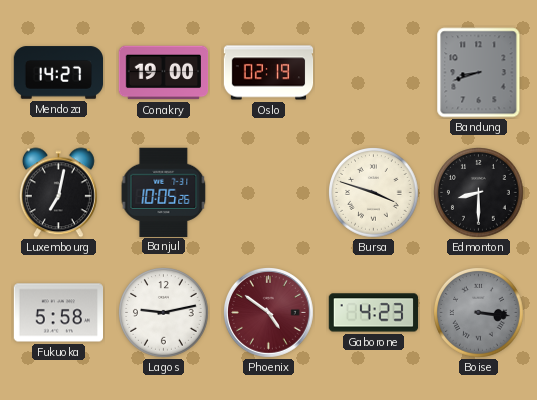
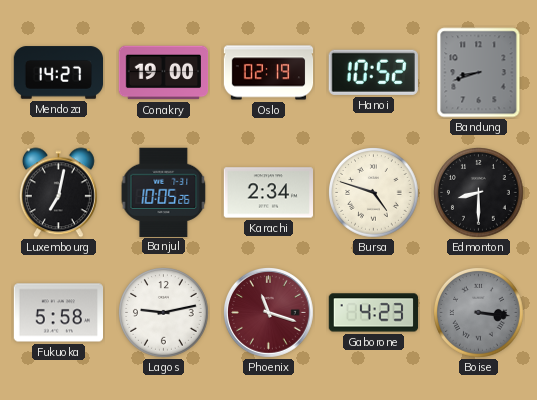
Hanoi: none -> 10:52 (373, 72)
Karachi: none -> 2:34 (269, 193)
Bursa: 3:48 -> 4:48 (374, 193)
Phoenix: 4:51 -> 11:18 (269, 313)
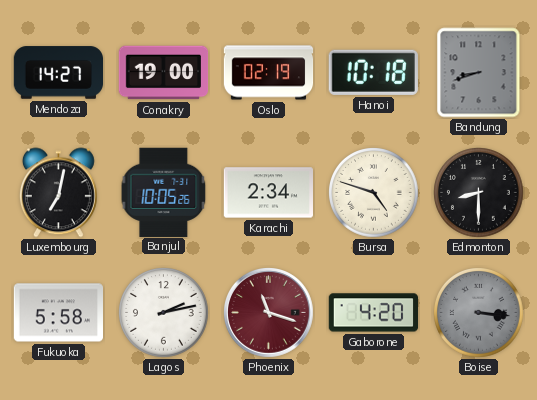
Hanoi: 10:52 -> 10:18 (373, 72)
Lagos: 9:13 -> 2:13 (164, 313)
Gaborone: 4:23 -> 4:20 (374, 313)
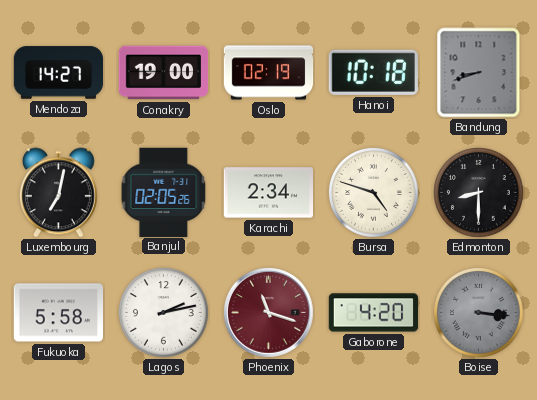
Banjul: 10:05 -> 02:05 (164, 192)
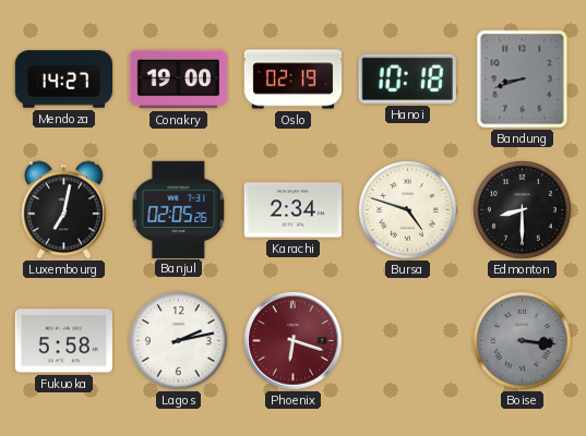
Phoenix: 11:18 -> 6:18 (294, 341)
Gaborone: 4:20 -> none (374, 313)
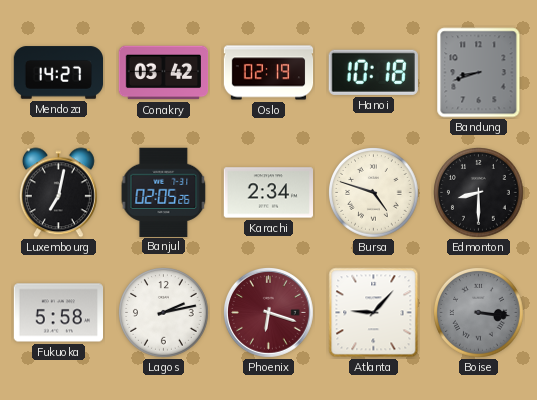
Conakry: 19:00 -> 03:42 (164, 73)
Atlanta: none -> 9:07 (374, 313)
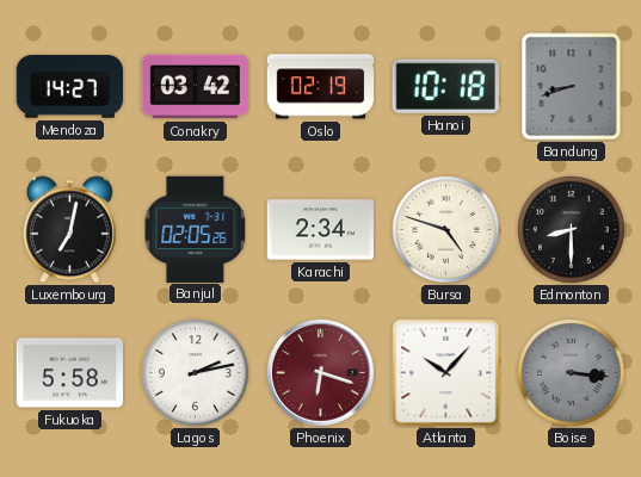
Atlanta: 9:07 -> 10:07 (446, 373)
